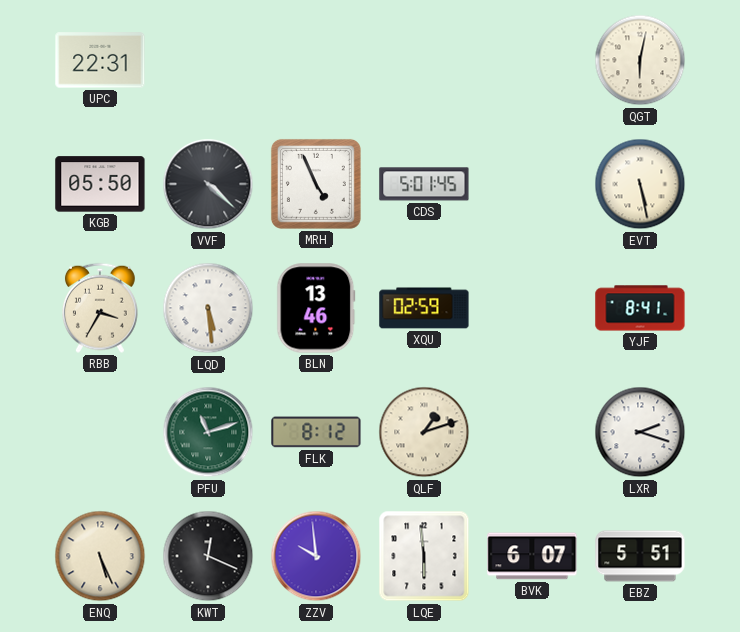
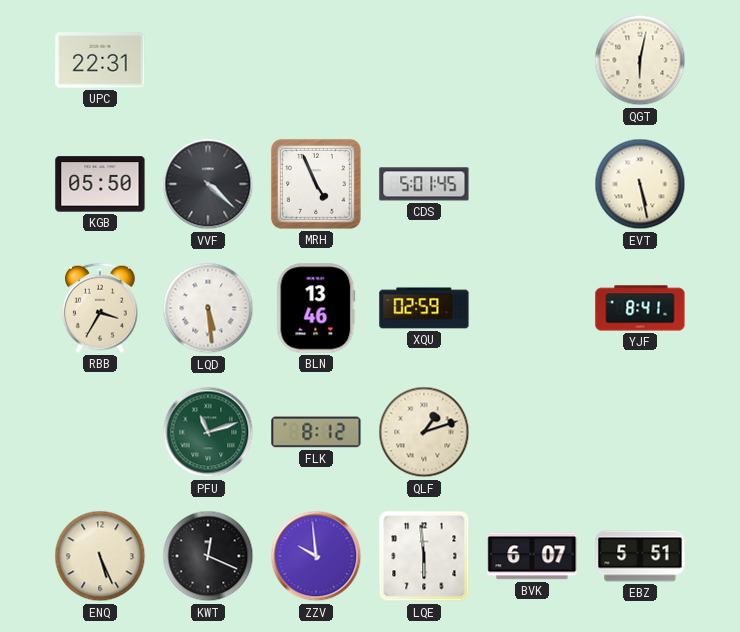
LXR: 2:18 -> none (640, 432)
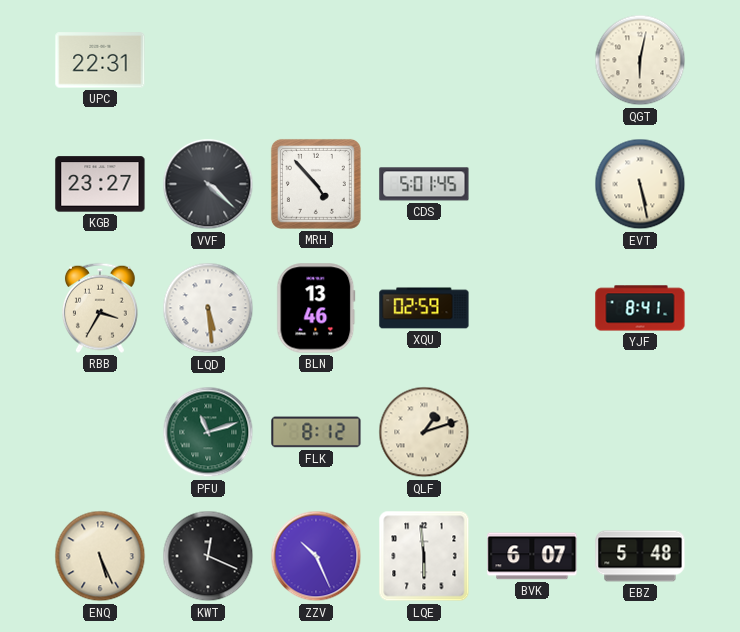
KGB: 05:50 -> 23:27 (100, 184)
MRH: 4:56 -> 4:53 (316, 184)
ZZV: 9:59 -> 10:26 (316, 556)
EBZ: 5:51 -> 5:48 (640, 556)
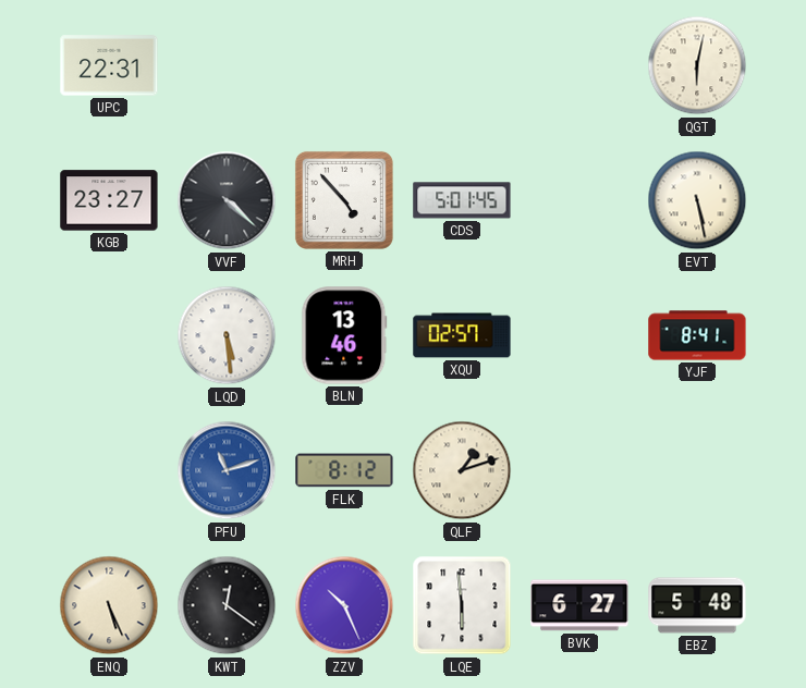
RBB: 3:35 -> none (100, 308)
XQU: 02:59 -> 02:57 (462, 335)
PFU dial: green -> blue (227, 470)
KWT: 12:19 -> 12:21 (227, 605)
BVK: 6:07 -> 6:27 (579, 605)
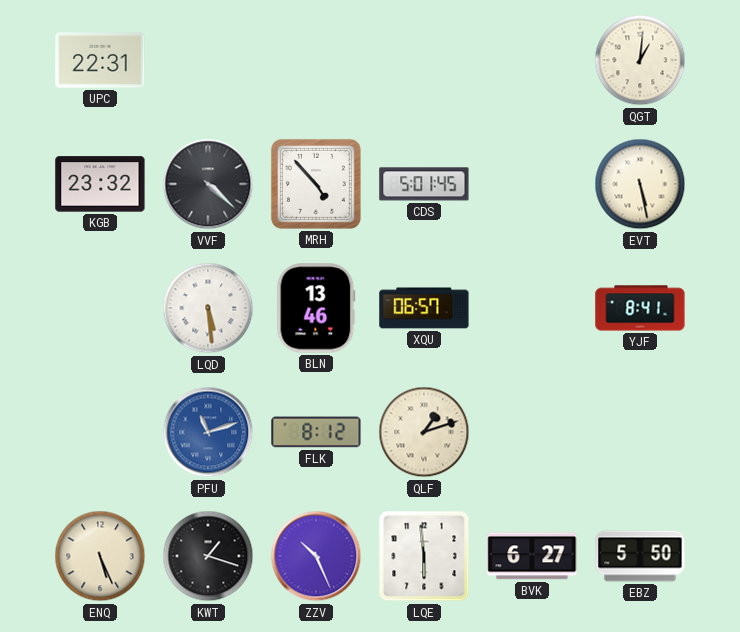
QGT: 6:02 -> 1:01 (640, 60)
KGB: 23:27 -> 23:32 (100, 184)
XQU: 02:57 -> 06:57 (424, 308)
KWT: 12:21 -> 1:18 (208, 556)
EBZ: 5:48 -> 5:50 (640, 556)
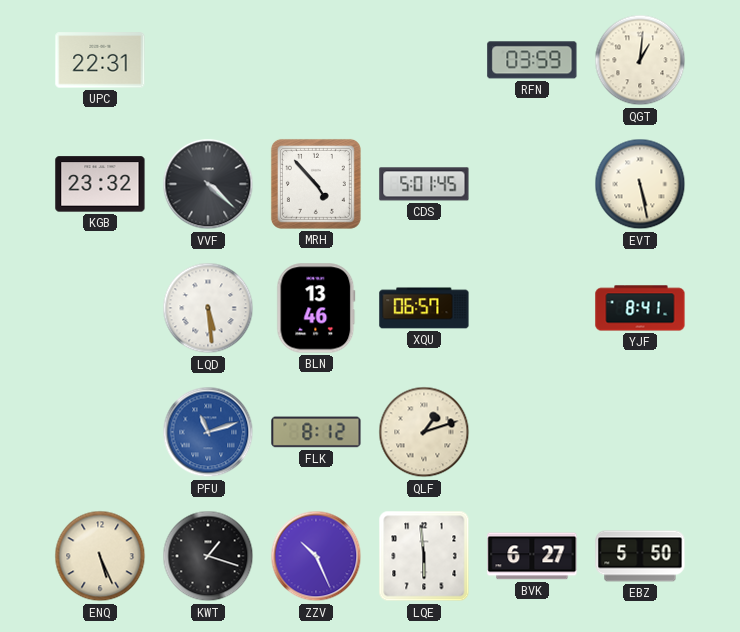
RFN: none -> 03:59 (532, 60)
